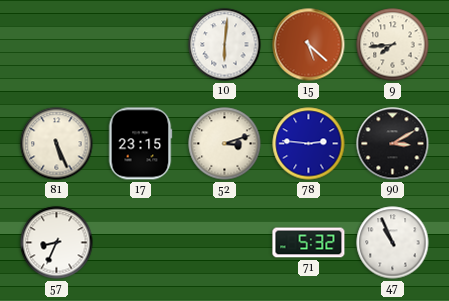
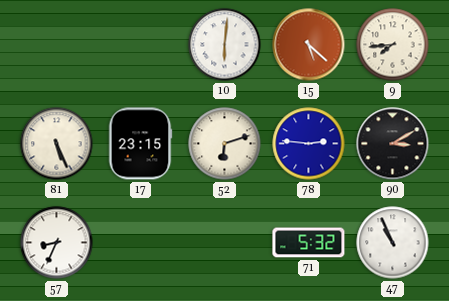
52: 3:12 -> 6:12 (225, 144)
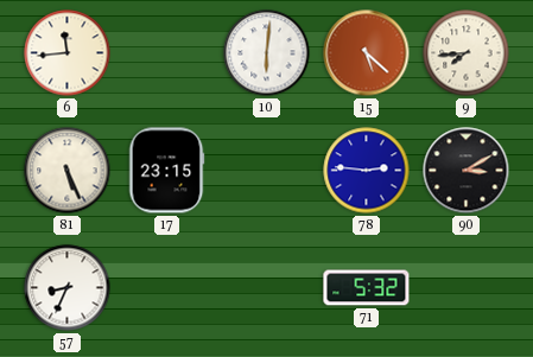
6: none -> 11:44 (68, 53)
52: 6:12 -> none (225, 144)
47: 10:56 -> none (393, 243)
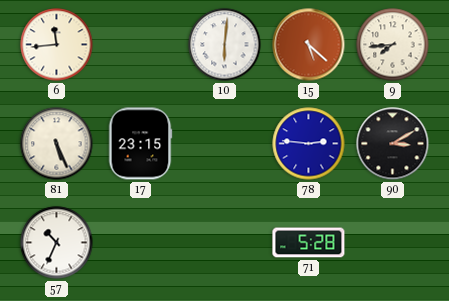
57: 8:34 -> 10:34 (57, 243)
71: 5:32 -> 5:28 (309, 243)
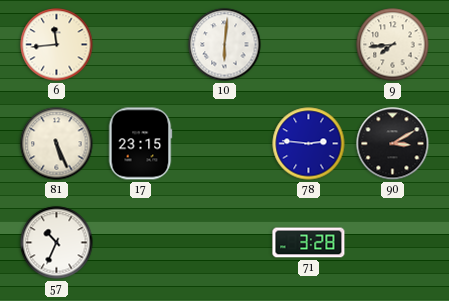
15: 5:22 -> none (309, 45)
71: 5:28 -> 3:28 (309, 243)
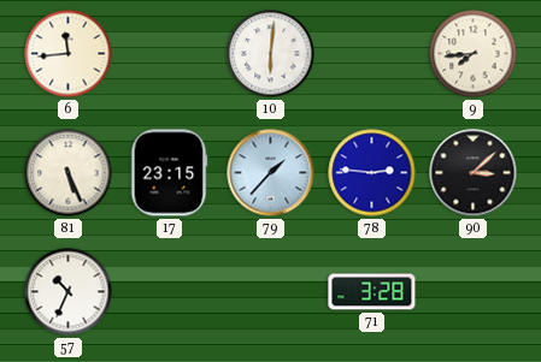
79: none -> 1:37 (271, 173)
90: 3:10 -> 3:08 (474, 173)
